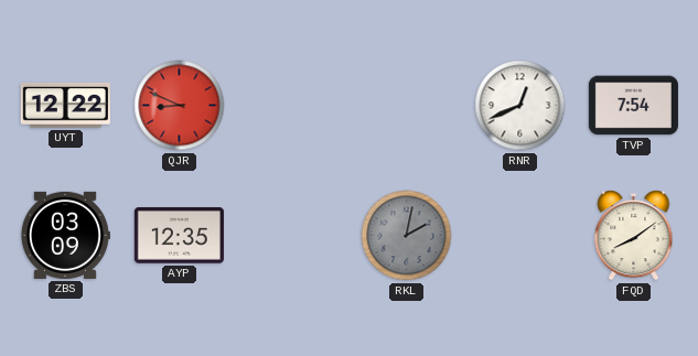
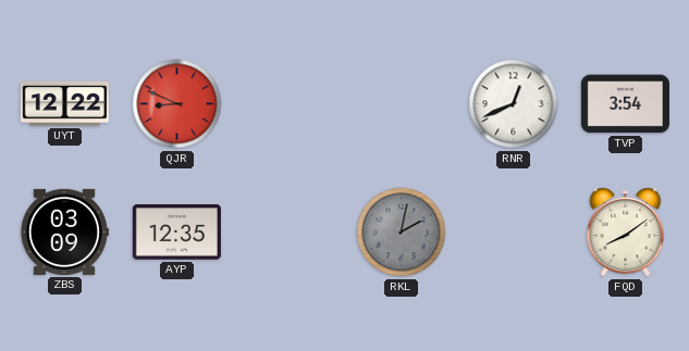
TVP: 7:54 -> 3:54 (625, 104)
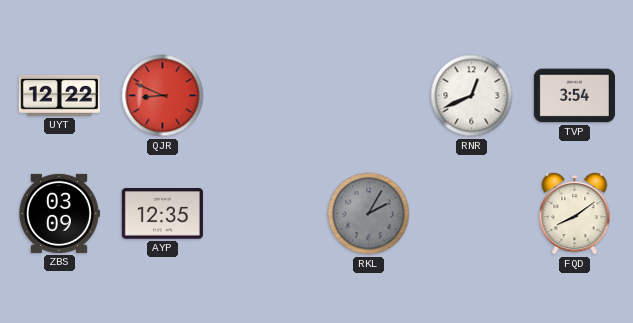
RKL: 2:02 -> 2:05 (369, 214)
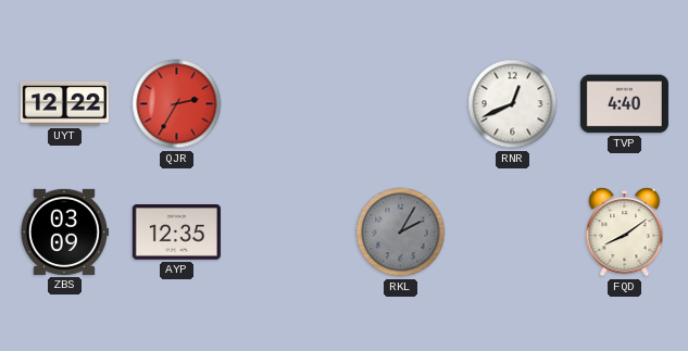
QJR: 8:49 -> 2:35 (177, 104)
TVP: 3:54 -> 4:40 (624, 104)
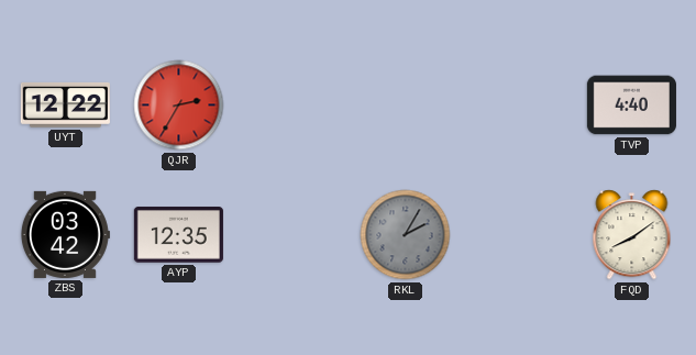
RNR: 12:41 -> none (513, 104)
ZBS: 03:09 -> 03:42 (65, 234)
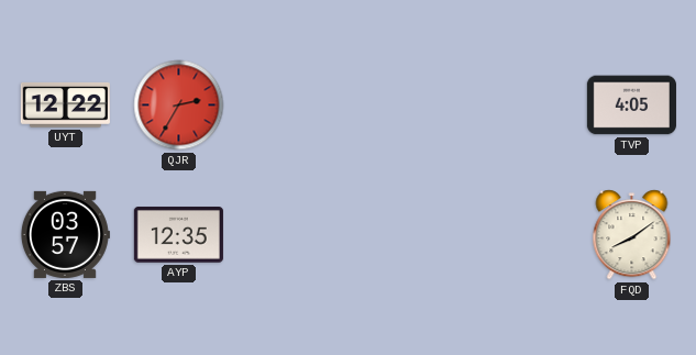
TVP: 4:40 -> 4:05 (631, 106)
ZBS: 03:42 -> 03:57 (65, 234)
RKL: 2:05 -> none (406, 235)
